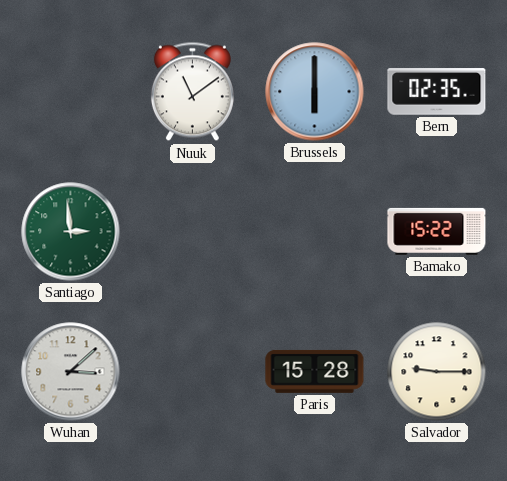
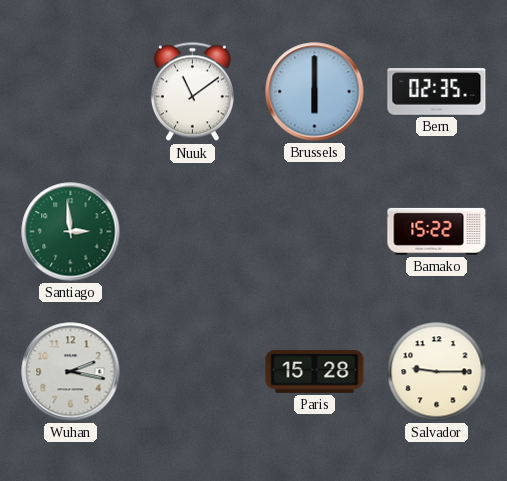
Wuhan: 3:08 -> 2:17 (71, 372)
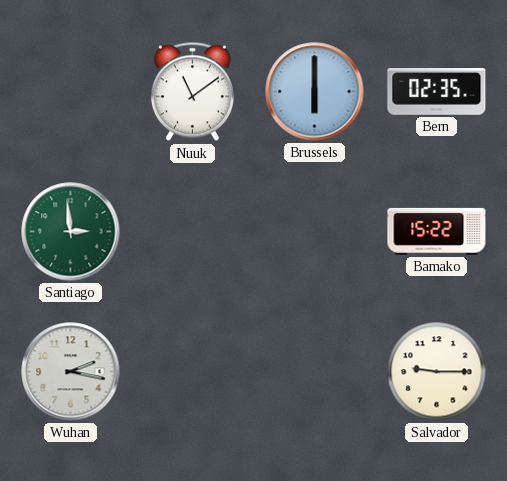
Paris: 15:28 -> none (315, 371)
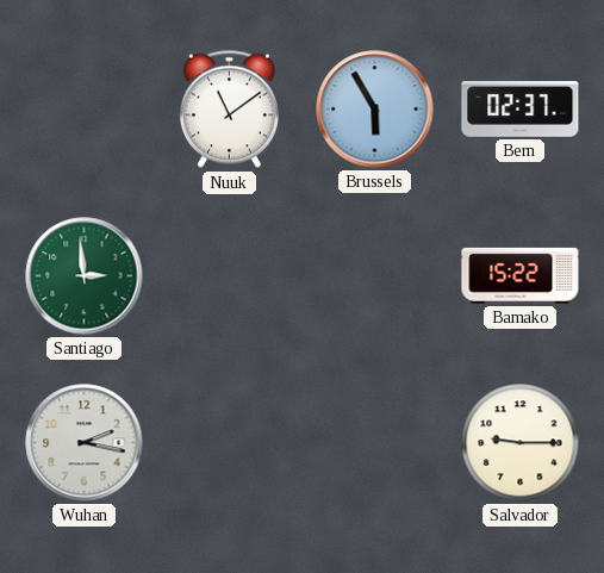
Brussels: 6:00 -> 5:55 (375, 110)
Bern: 02:35 -> 02:37 (521, 110)
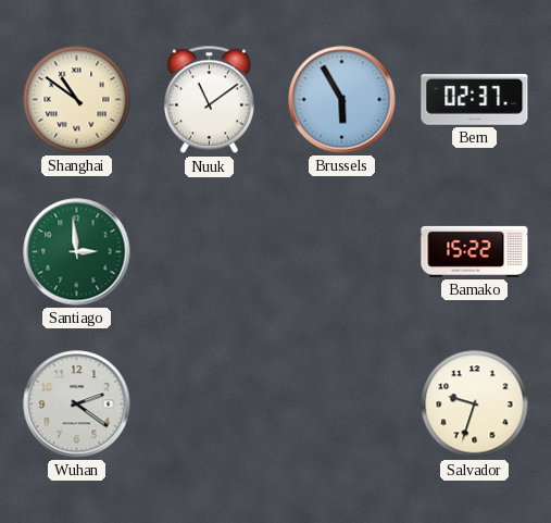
Shanghai: none -> 10:51 (77, 100)
Wuhan: 2:17 -> 2:21 (77, 404)
Salvador: 9:15 -> 9:33 (475, 404)
